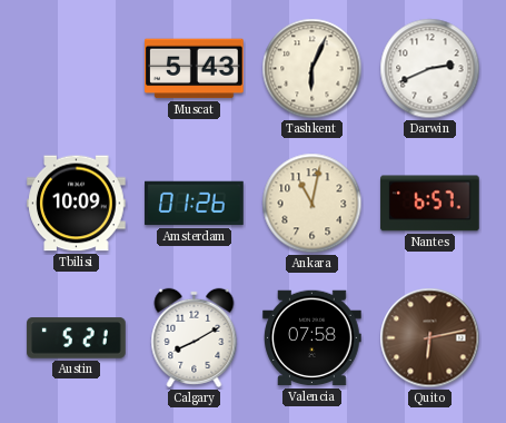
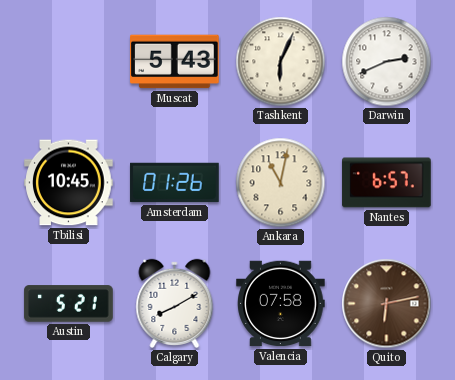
Tbilisi: 10:09 -> 10:45 (69, 183)
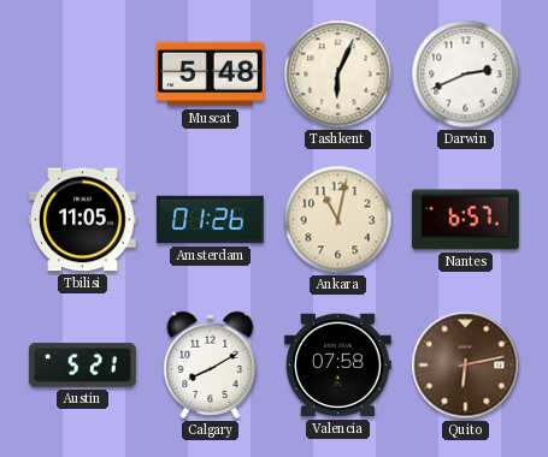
Muscat: 5:43 -> 5:48 (211, 75)
Tbilisi: 10:45 -> 11:05 (83, 220)
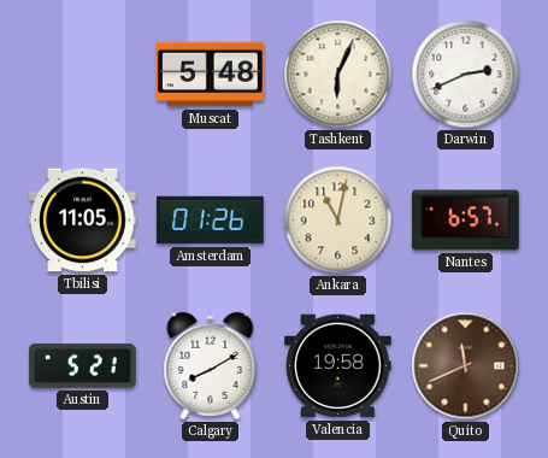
Valencia: 07:58 -> 19:58 (338, 366)
Quito: 6:13 -> 11:41 (466, 366)
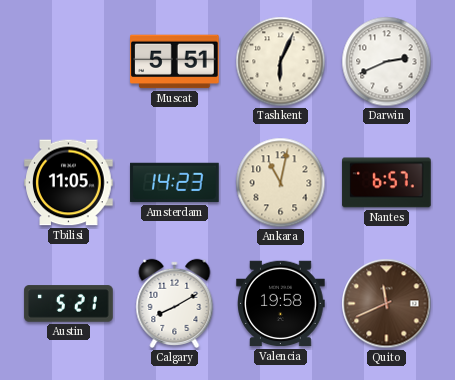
Muscat: 5:48 -> 5:51 (175, 62)
Amsterdam: 01:26 -> 14:23 (175, 183)
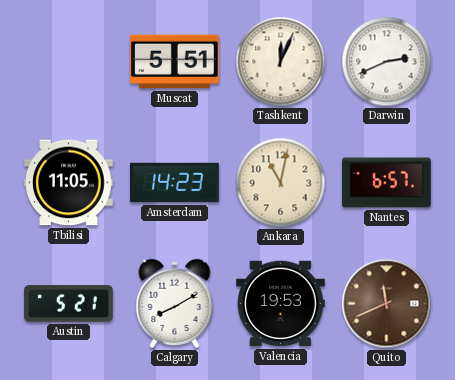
Tashkent: 6:04 -> 12:04 (281, 62)
Valencia: 19:58 -> 19:53 (281, 304)
